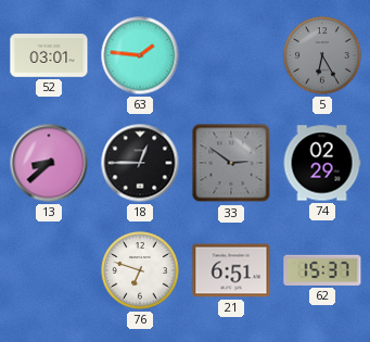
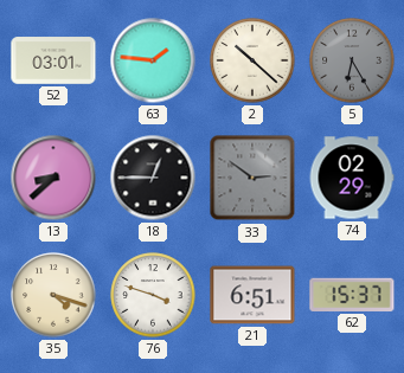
2: none -> 10:22 (252, 60)
35: none -> 4:18 (53, 295)
76: 6:48 -> 3:48 (153, 295)
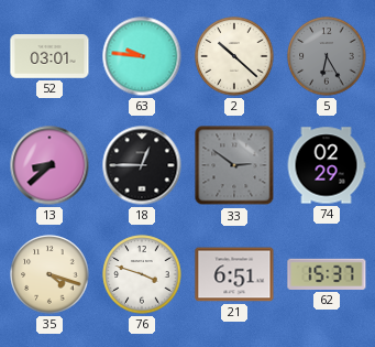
63: 1:46 -> 9:46 (142, 56)
